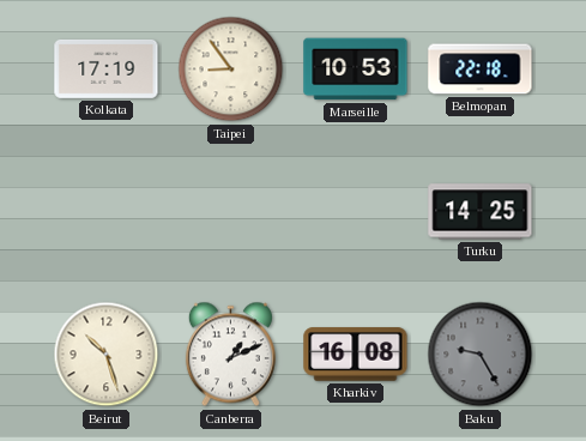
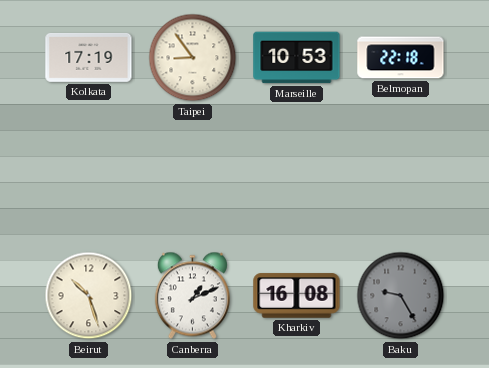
Turku: 14:25 -> none (481, 212)
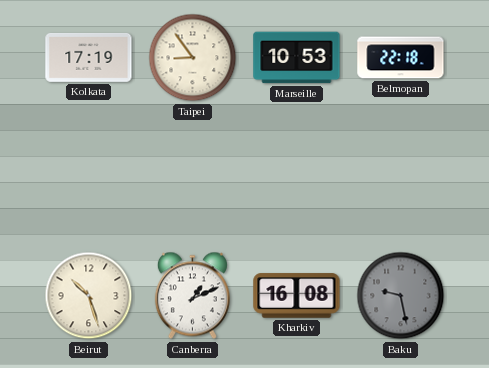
Baku: 9:25 -> 9:28 (401, 296)
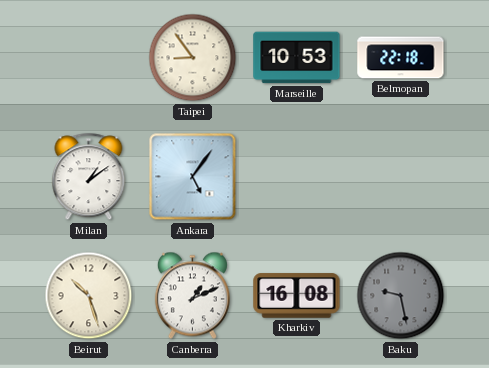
Kolkata: 17:19 -> none (89, 57)
Milan: none -> 1:09 (89, 177)
Ankara: none -> 5:06 (193, 177)
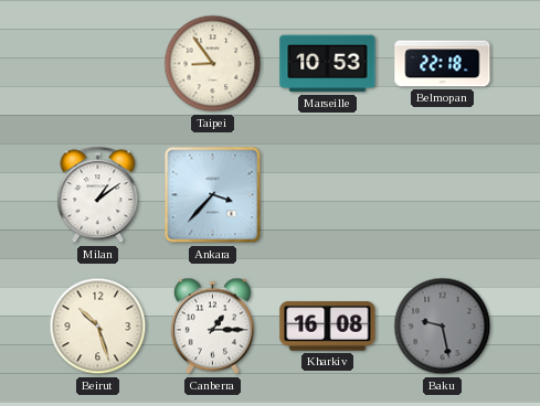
Ankara: 5:06 -> 3:37 (213, 195)
Canberra: 1:11 -> 1:15 (212, 327)
